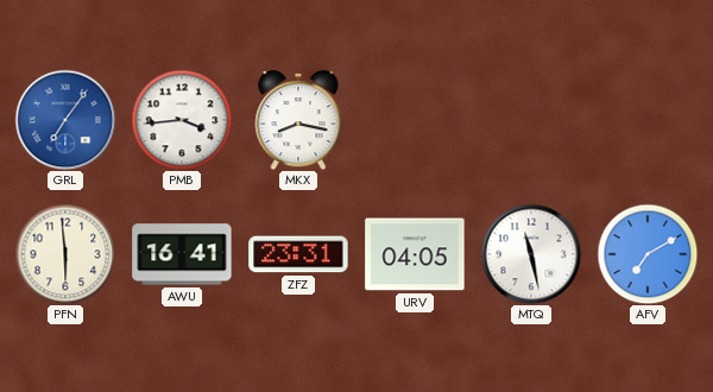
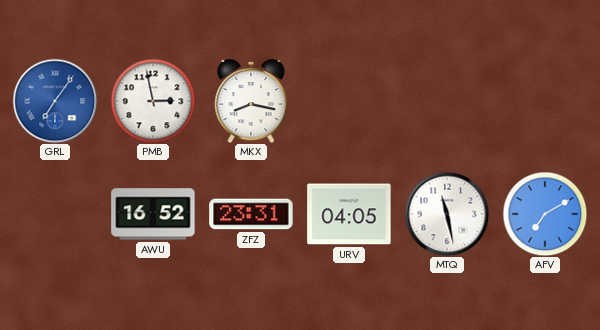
PMB: 3:44 -> 2:58 (153, 101)
PFN: 5:59 -> none (65, 254)
AWU: 16:41 -> 16:52 (153, 214)
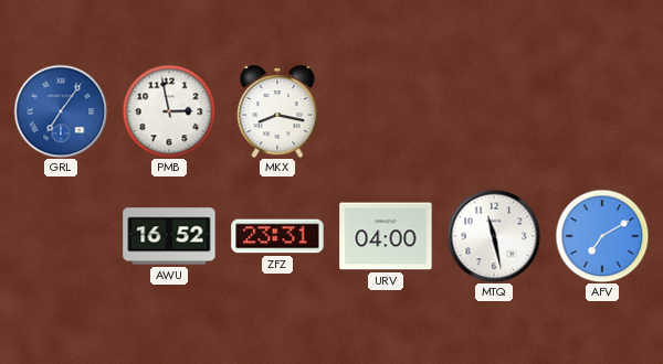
URV: 04:05 -> 04:00 (386, 236)
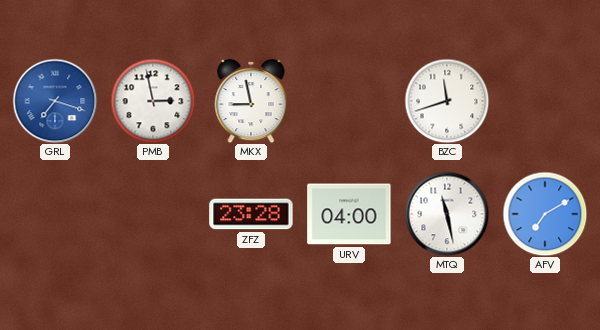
GRL: 7:06 -> 7:18 (55, 101)
MKX: 8:17 -> 8:58 (251, 101)
BZC: none -> 11:42 (447, 101)
AWU: 16:52 -> none (169, 236)
ZFZ: 23:31 -> 23:28 (251, 214)
